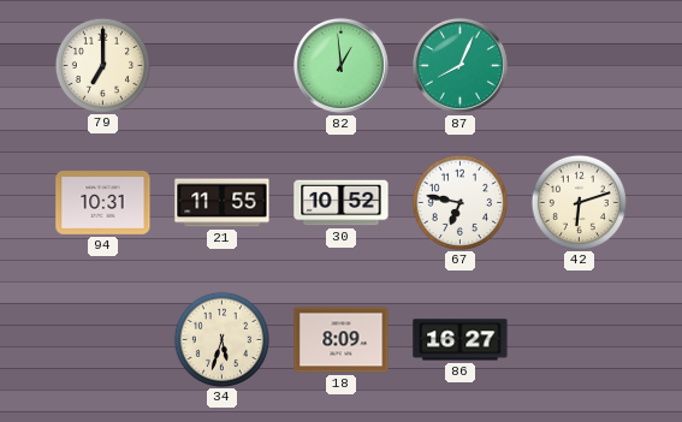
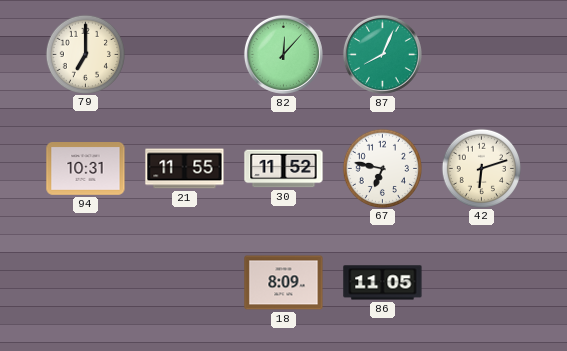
82: 12:59 -> 12:07 (283, 54)
30: 10:52 -> 11:52 (284, 169)
34: 5:33 -> none (221, 339)
86: 16:27 -> 11:05 (383, 283)
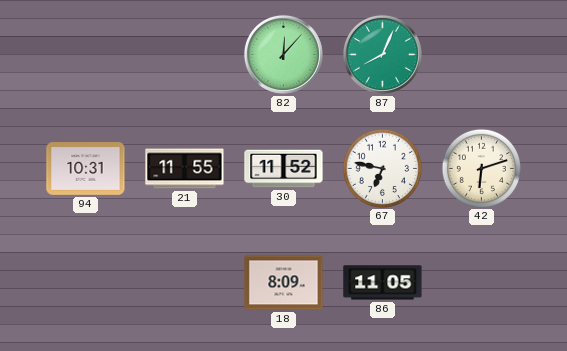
79: 7:00 -> none (85, 54)
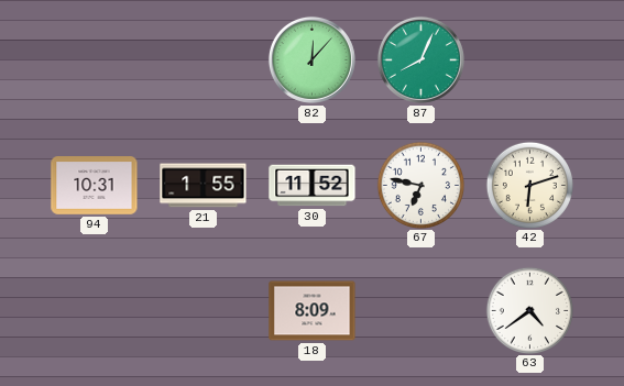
21: 11:55 -> 1:55 (204, 186)
86: 11:05 -> none (383, 283)
63: none -> 4:39 (529, 310)
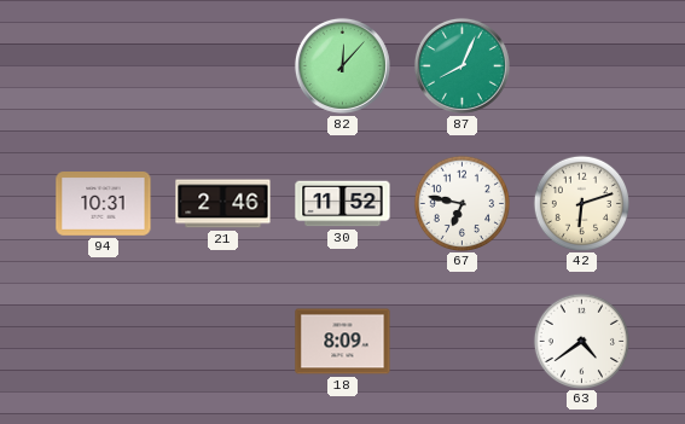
21: 1:55 -> 2:46 (224, 204)
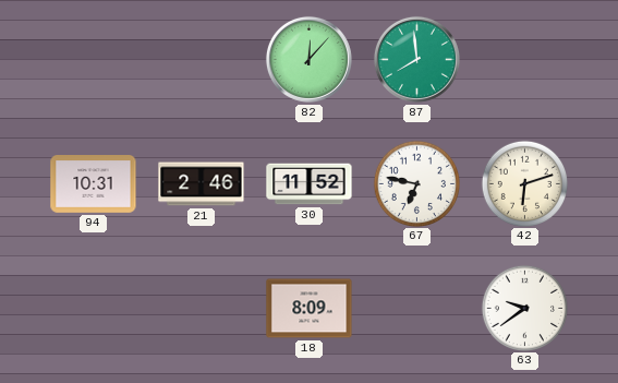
87: 8:04 -> 7:59 (416, 59)
63: 4:39 -> 9:39 (524, 308)
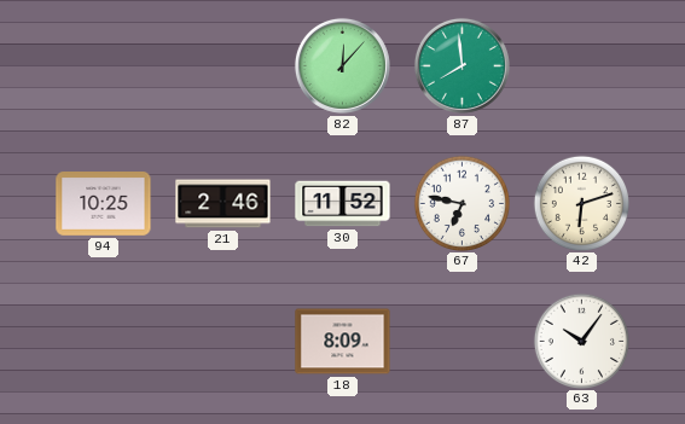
94: 10:31 -> 10:25 (104, 204)
63: 9:39 -> 10:06 (581, 341)
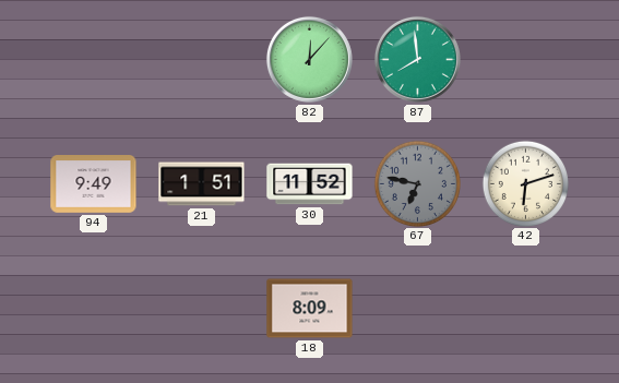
94: 10:25 -> 9:49 (94, 184)
21: 2:46 -> 1:51 (202, 184)
67 dial: white -> grey (417, 183)
63: 10:06 -> none (581, 341)
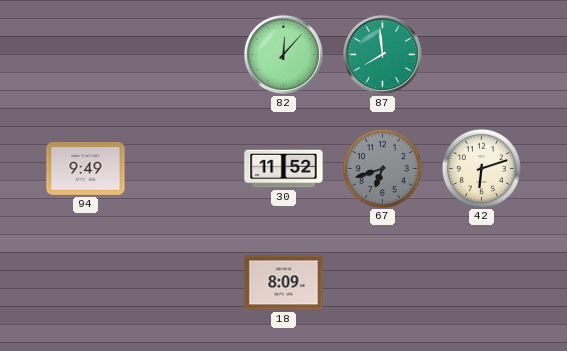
21: 1:51 -> none (202, 184)
67: 6:47 -> 6:42 (382, 168)
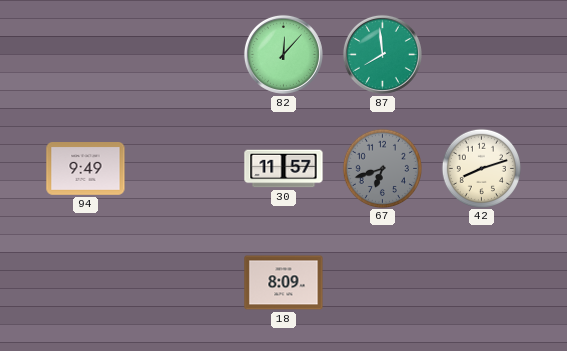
30: 11:52 -> 11:57 (284, 169)
42: 6:12 -> 8:12 (481, 168)
